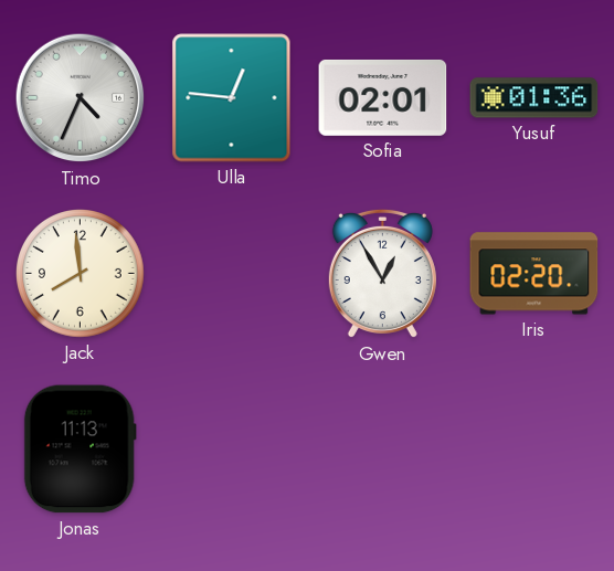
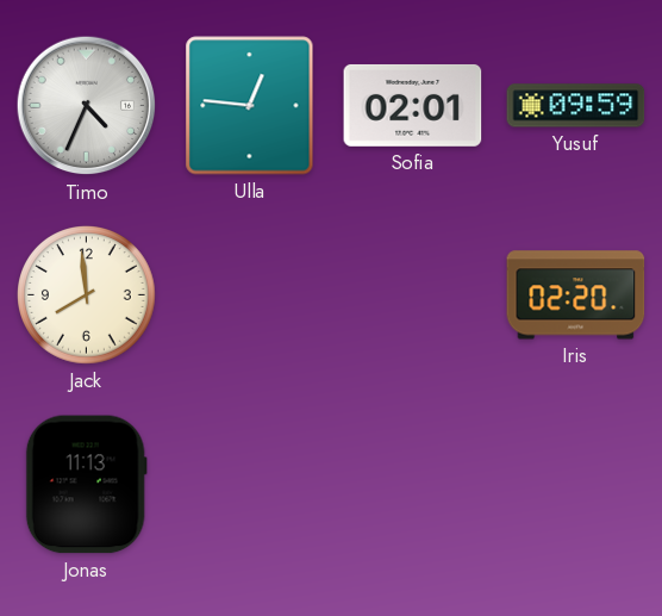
Yusuf: 01:36 -> 09:59 (576, 106)
Gwen: 12:55 -> none (382, 274)
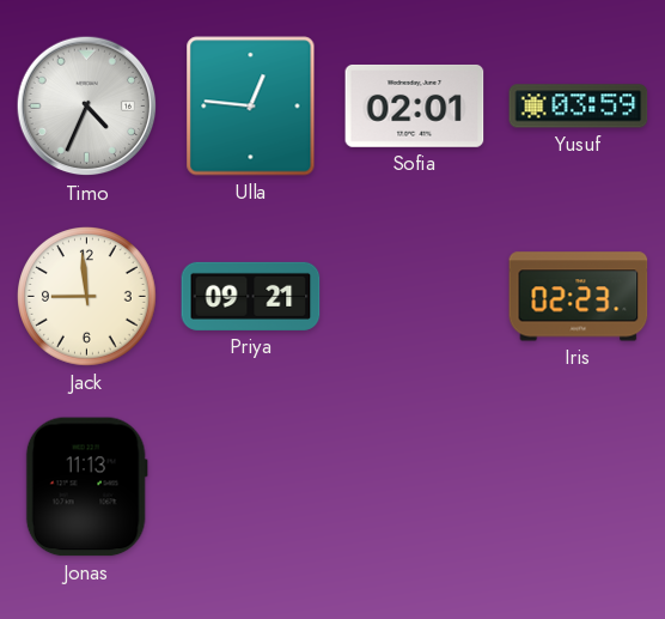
Yusuf: 09:59 -> 03:59 (579, 107)
Jack: 7:59 -> 8:59 (87, 297)
Priya: none -> 09:21 (251, 296)
Iris: 02:20 -> 02:23 (579, 297)
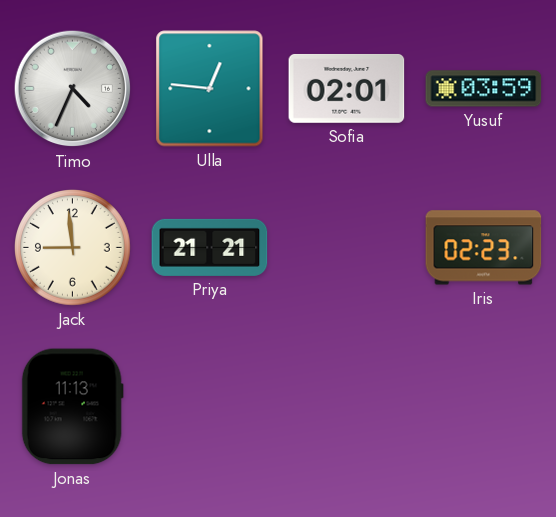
Priya: 09:21 -> 21:21 (210, 247)
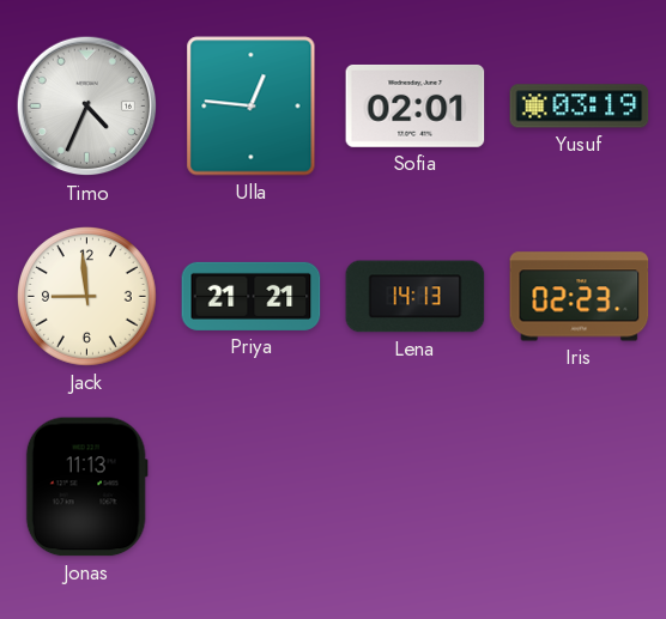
Yusuf: 03:59 -> 03:19 (580, 107)
Lena: none -> 14:13 (416, 297)
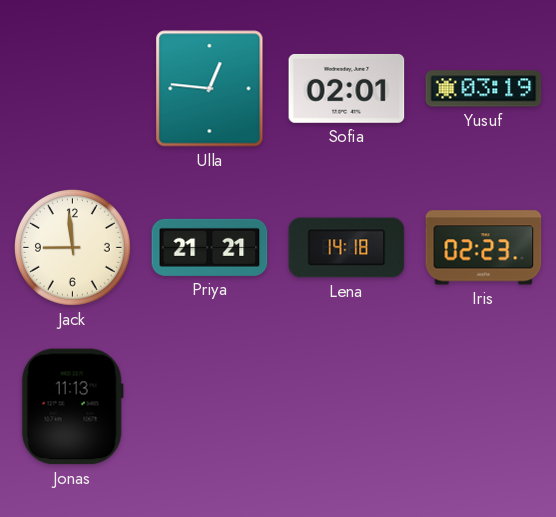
Timo: 4:34 -> none (87, 107)
Lena: 14:13 -> 14:18 (347, 248)
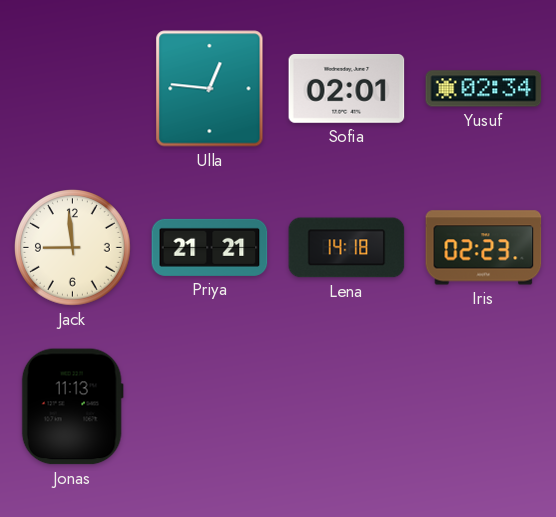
Yusuf: 03:19 -> 02:34 (484, 89)
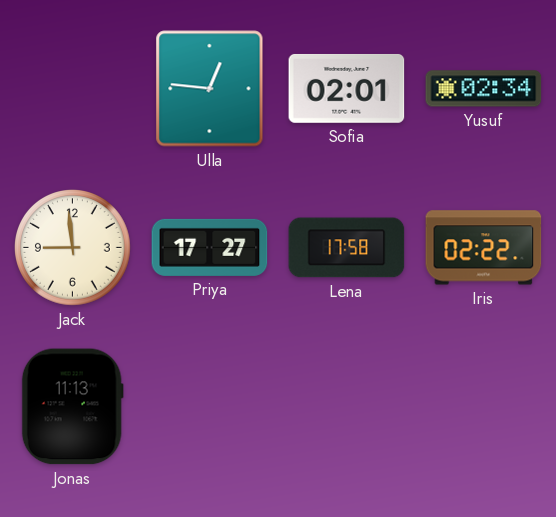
Priya: 21:21 -> 17:27 (210, 247)
Lena: 14:18 -> 17:58 (347, 248)
Iris: 02:23 -> 02:22 (484, 248)
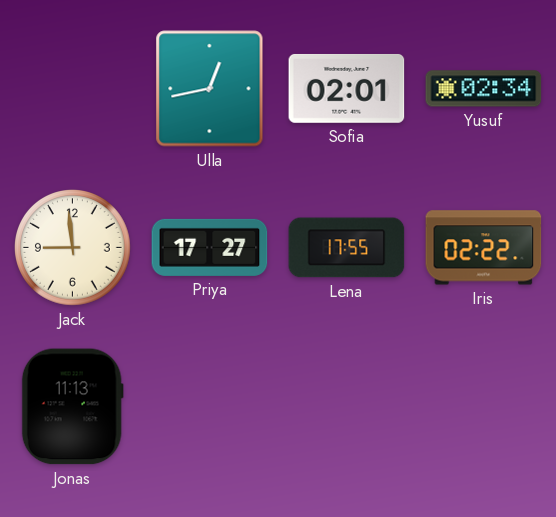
Ulla: 12:46 -> 12:43 (210, 89)
Lena: 17:58 -> 17:55 (347, 248)
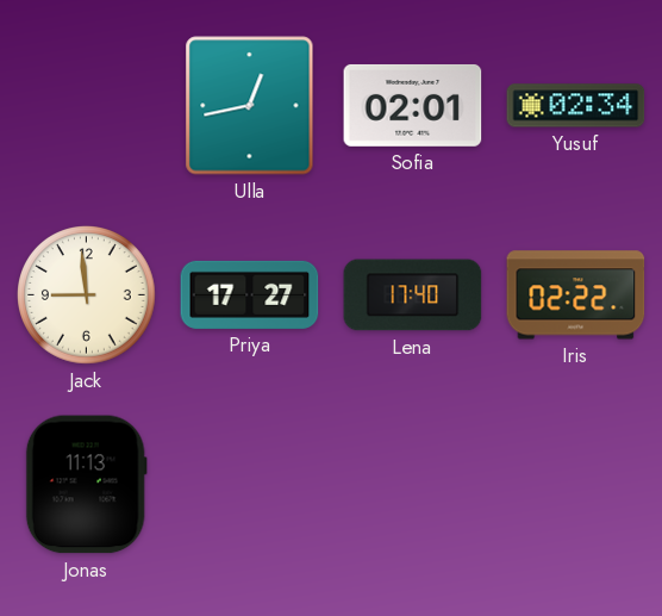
Lena: 17:55 -> 17:40 (413, 295)
